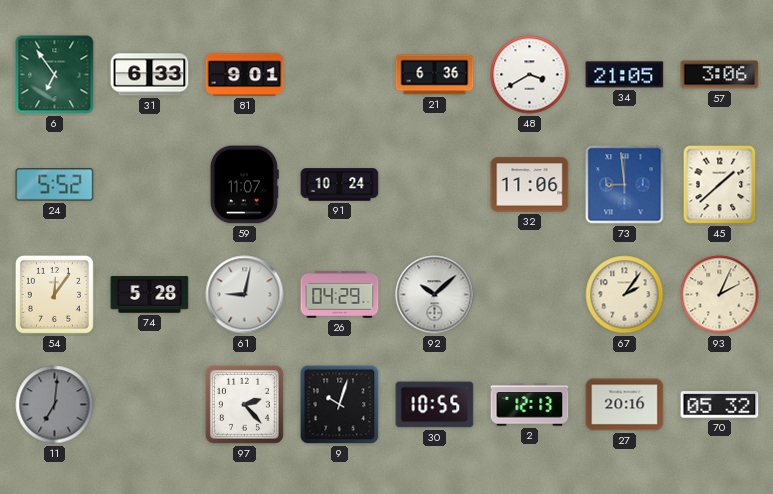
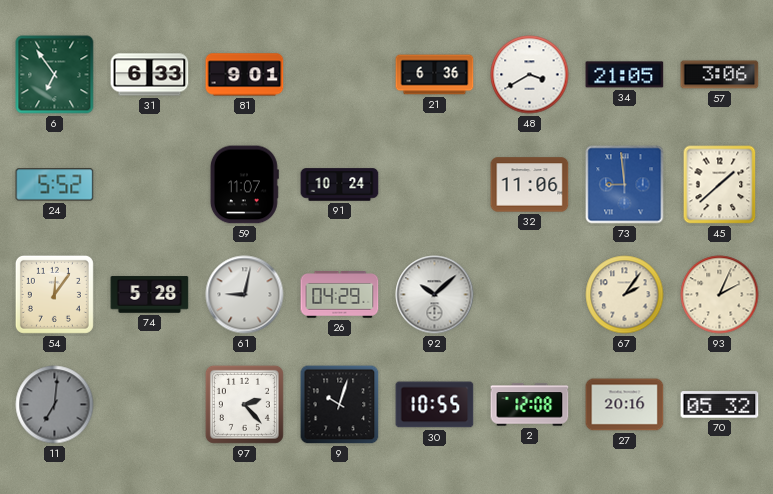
2: 12:13 -> 12:08 (530, 405)
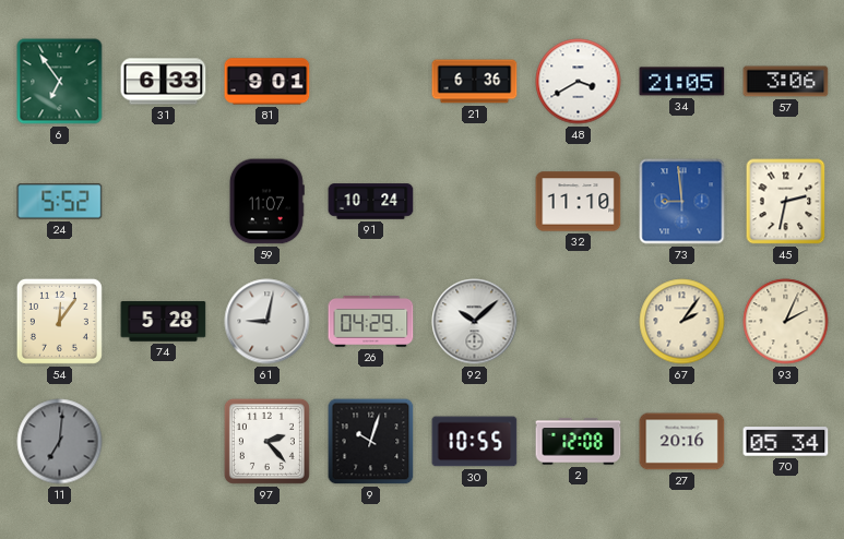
32: 11:06 -> 11:10 (579, 202)
45: 1:38 -> 2:32 (786, 202)
70: 05:32 -> 05:34 (786, 442)
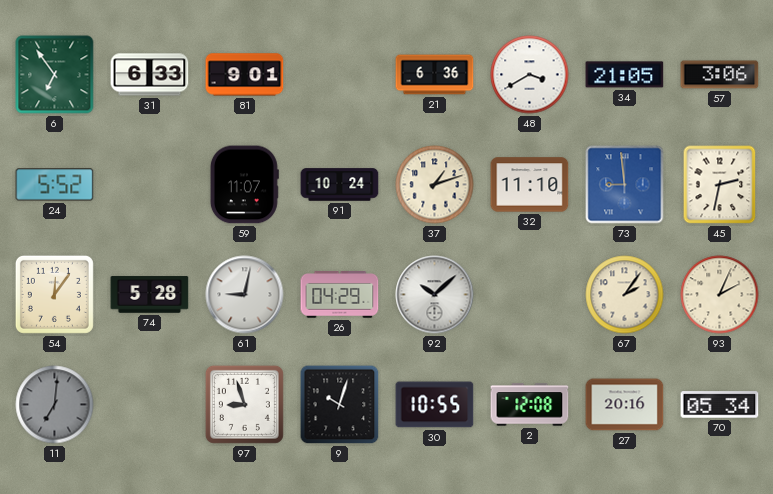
37: none -> 1:12 (435, 185)
97: 2:23 -> 8:57 (244, 404)
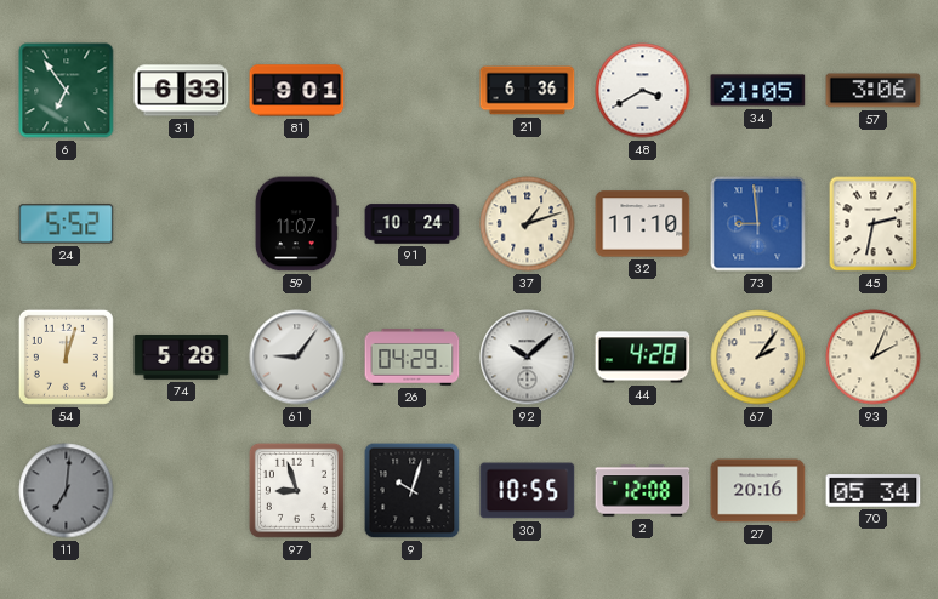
54: 12:06 -> 12:03 (66, 356)
61: 9:02 -> 9:06 (297, 358)
44: none -> 4:28 (643, 358)
